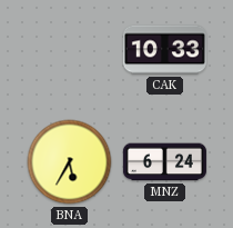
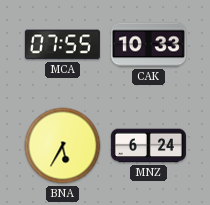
MCA: none -> 07:55 (62, 45)
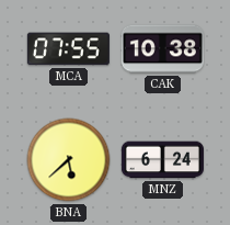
CAK: 10:33 -> 10:38 (162, 49)
BNA: 5:35 -> 5:38 (69, 160)
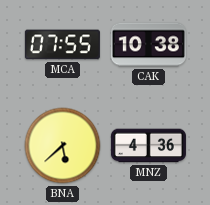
MNZ: 6:24 -> 4:36 (148, 146)
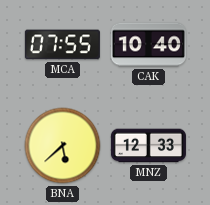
CAK: 10:38 -> 10:40 (148, 45)
MNZ: 4:36 -> 12:33 (148, 146)
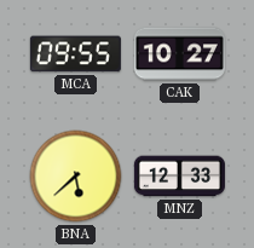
MCA: 07:55 -> 09:55 (75, 54)
CAK: 10:40 -> 10:27 (179, 54)
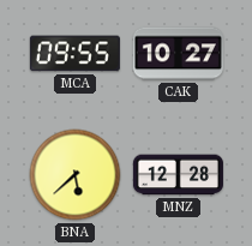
MNZ: 12:33 -> 12:28 (178, 175)
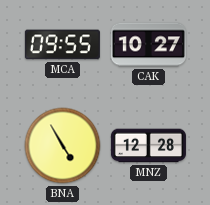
BNA: 5:38 -> 4:55 (63, 146)
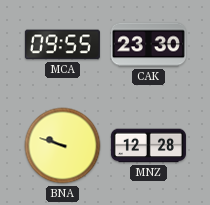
CAK: 10:27 -> 23:30 (148, 45)
BNA: 4:55 -> 9:48 (63, 146)
